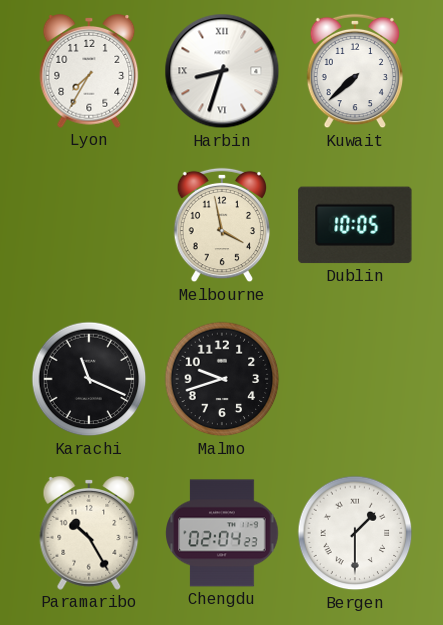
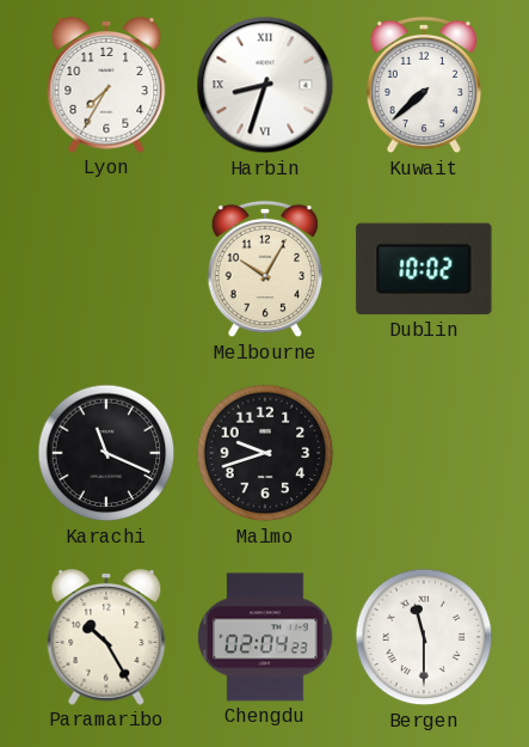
Melbourne: 3:58 -> 10:05 (265, 269)
Dublin: 10:05 -> 10:02 (424, 269)
Bergen: 1:30 -> 11:30 (424, 637)
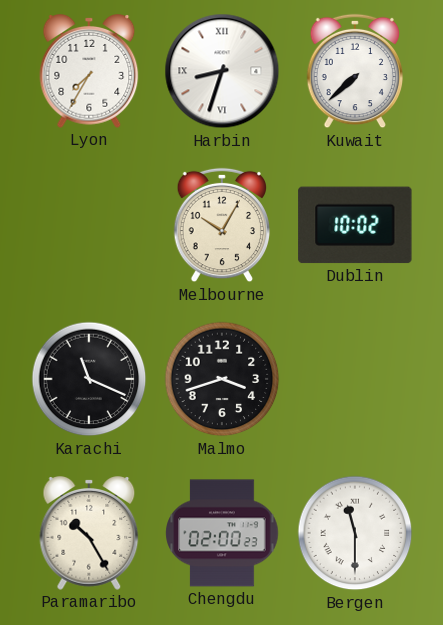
Malmo: 9:42 -> 3:42 (222, 379)
Chengdu: 02:04 -> 02:00 (222, 533)
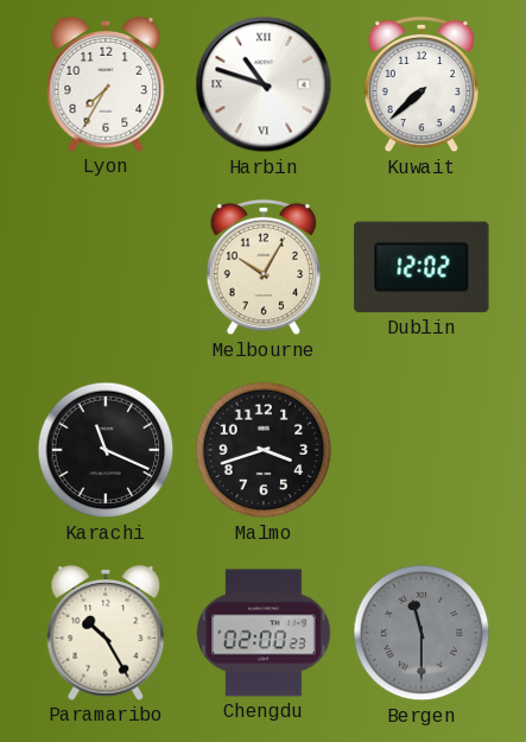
Harbin: 8:33 -> 10:48 (264, 84)
Dublin: 10:02 -> 12:02 (422, 267)
Bergen dial: white -> grey (422, 633)
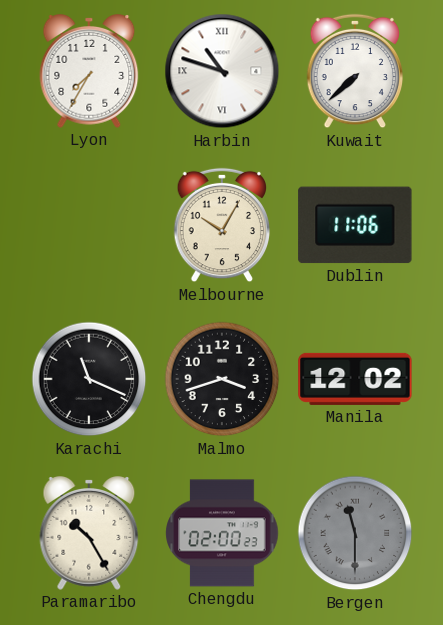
Dublin: 12:02 -> 11:06 (355, 225)
Manila: none -> 12:02 (355, 379)
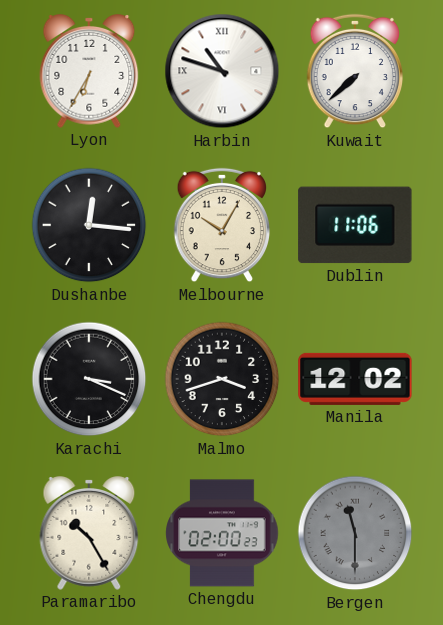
Lyon: 7:35 -> 6:35 (89, 71)
Dushanbe: none -> 12:16 (89, 225)
Karachi: 11:19 -> 3:19 (89, 379)
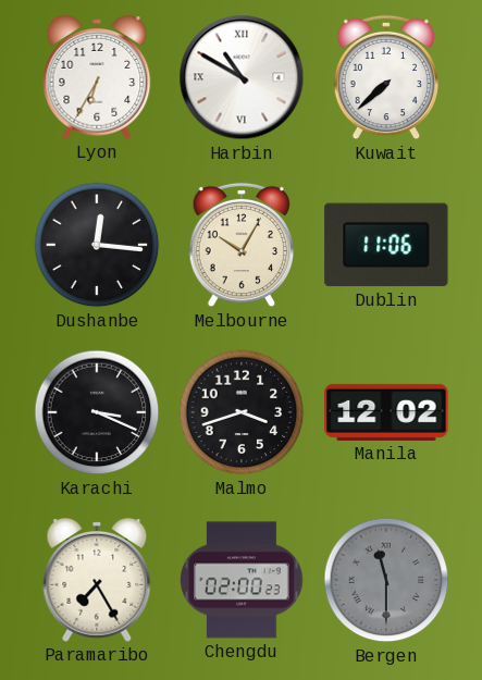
Harbin: 10:48 -> 10:50 (242, 77)
Paramaribo: 10:25 -> 7:25 (97, 580)
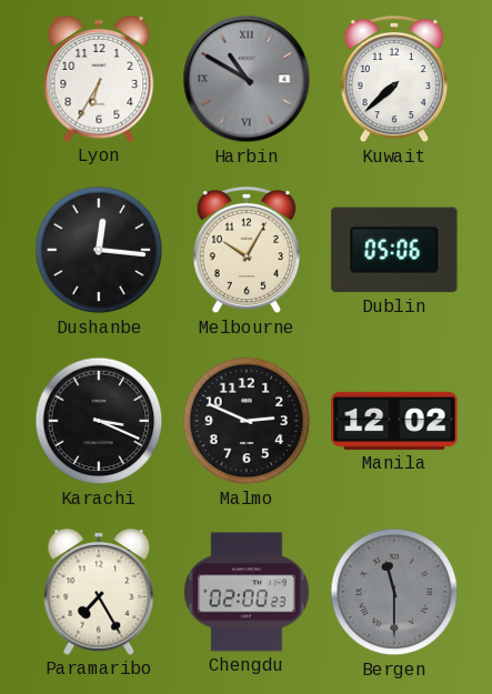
Harbin dial: white -> grey (247, 79)
Dublin: 11:06 -> 05:06 (394, 250)
Malmo: 3:42 -> 2:49 (247, 421)
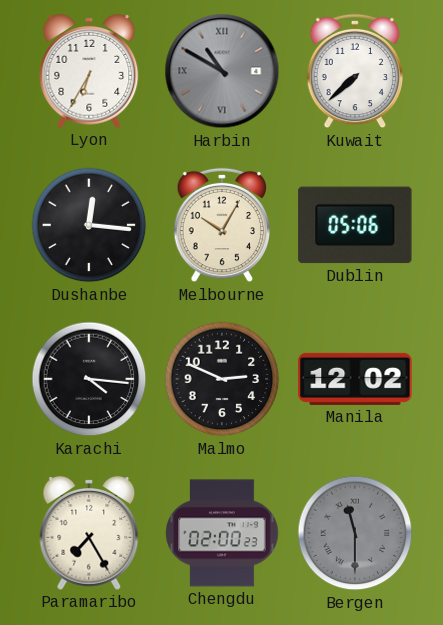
Karachi: 3:19 -> 4:16 (89, 379)
